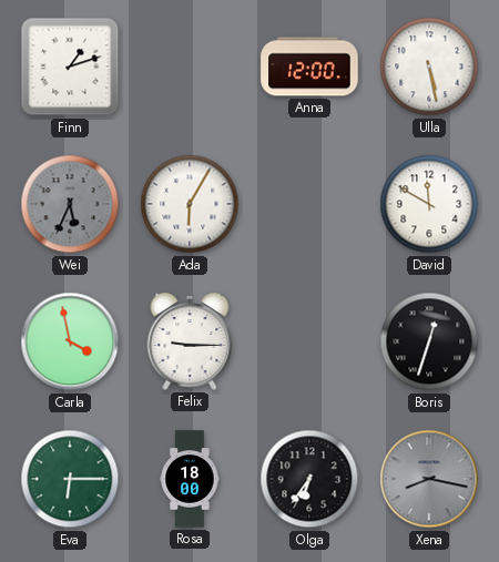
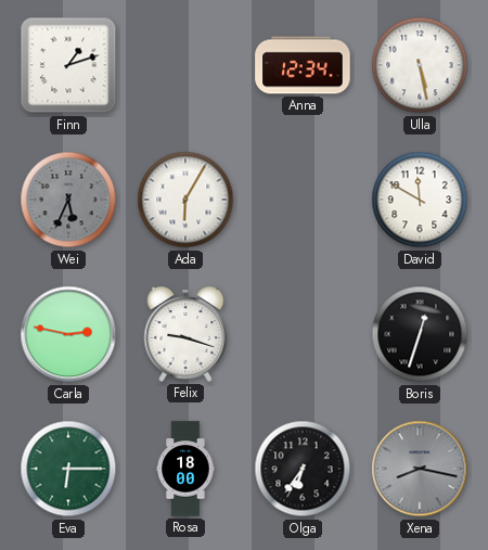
Anna: 12:00 -> 12:34 (303, 65)
Carla: 3:58 -> 2:47 (68, 334)
Felix: 9:15 -> 9:18 (185, 334)
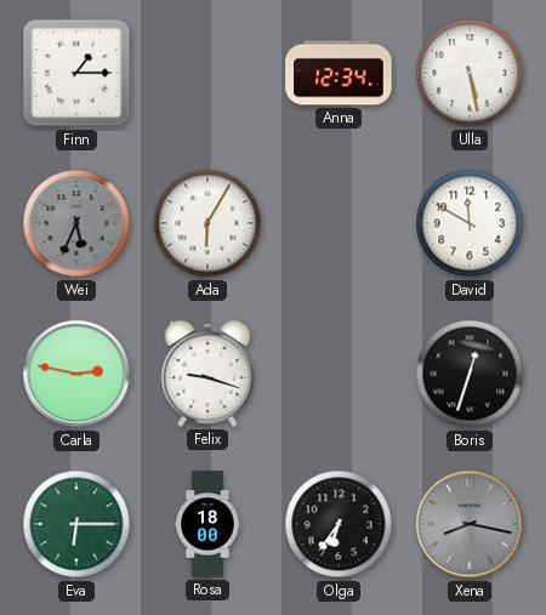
Finn: 1:12 -> 1:15 (76, 73)
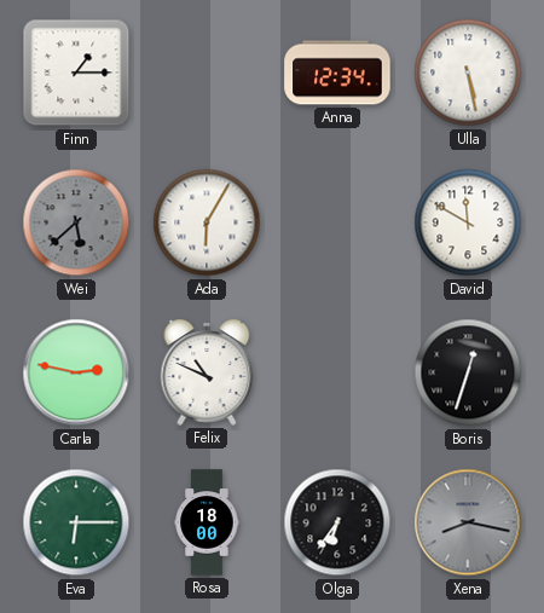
Wei: 5:34 -> 5:38 (76, 222)
Felix: 9:18 -> 10:49 (207, 372)
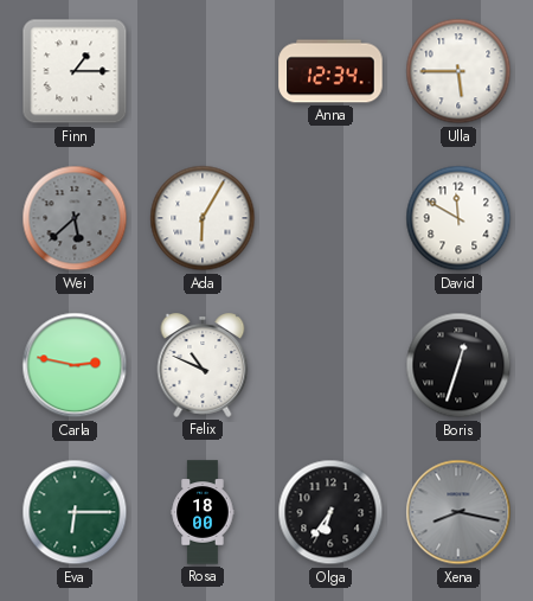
Ulla: 5:28 -> 5:45 (458, 71)
